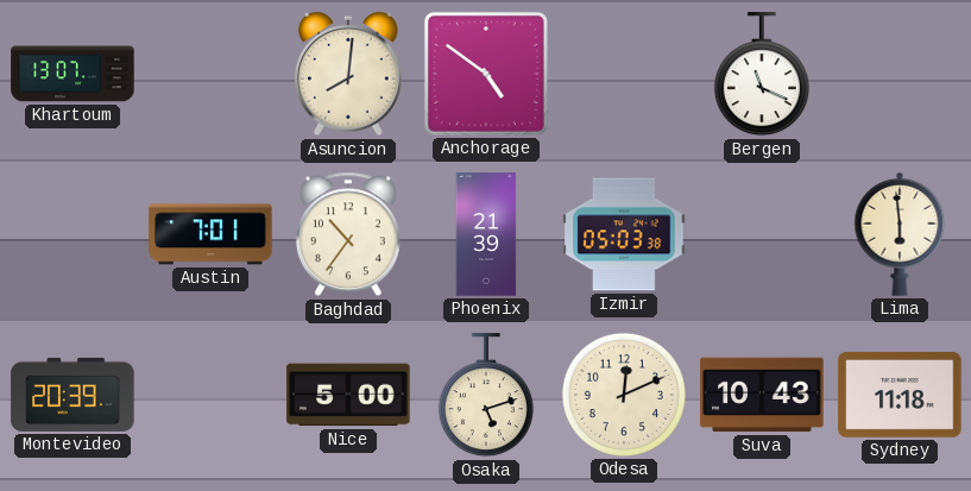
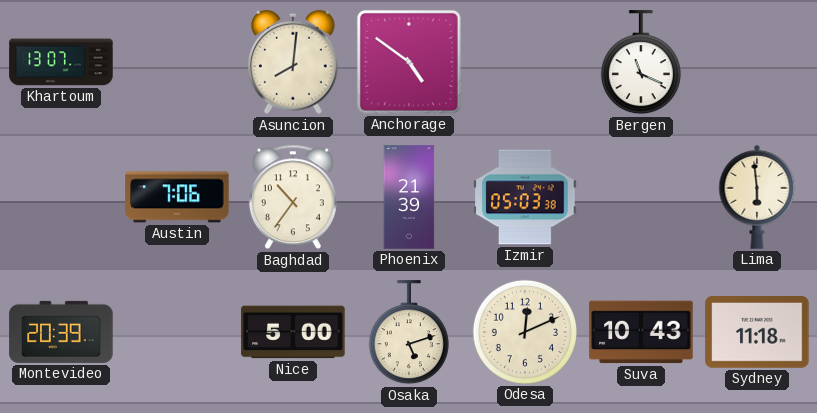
Austin: 7:01 -> 7:06 (177, 197)
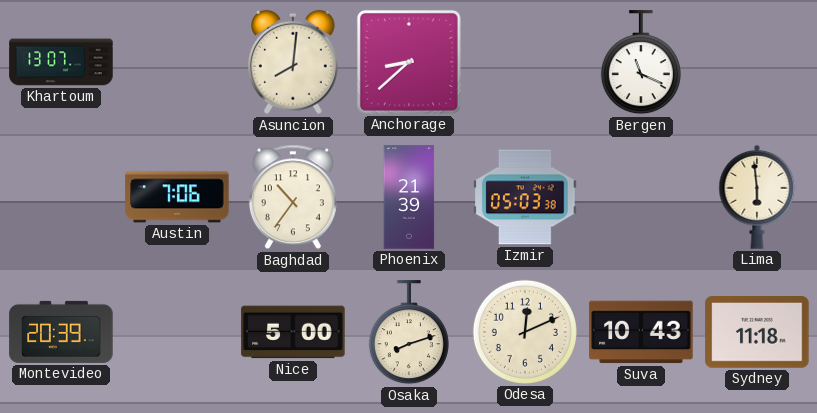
Anchorage: 4:51 -> 8:38 (409, 62)
Osaka: 5:12 -> 8:12 (409, 333)
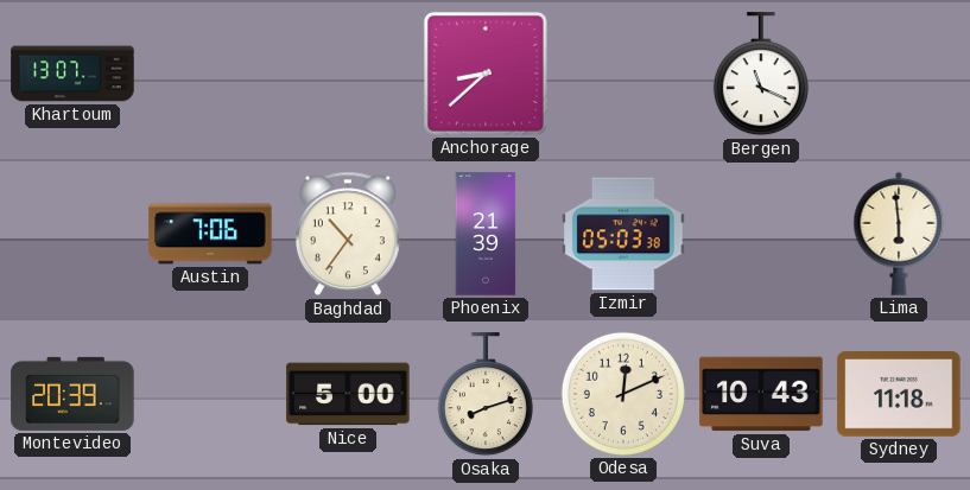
Asuncion: 8:01 -> none (294, 62)
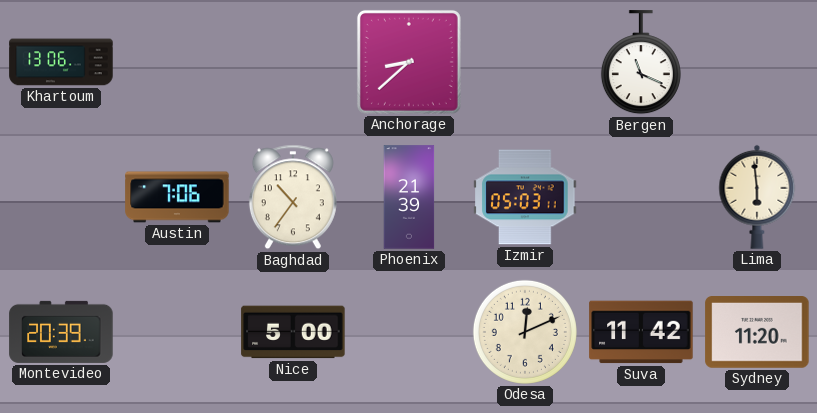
Khartoum: 13:07 -> 13:06 (61, 62)
Izmir: 05:03:38 -> 05:03:11 (525, 197)
Osaka: 8:12 -> none (486, 395)
Suva: 10:43 -> 11:42 (641, 332)
Sydney: 11:18 -> 11:20 (757, 333)
